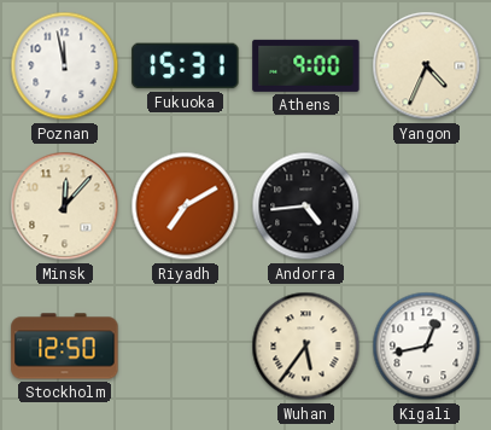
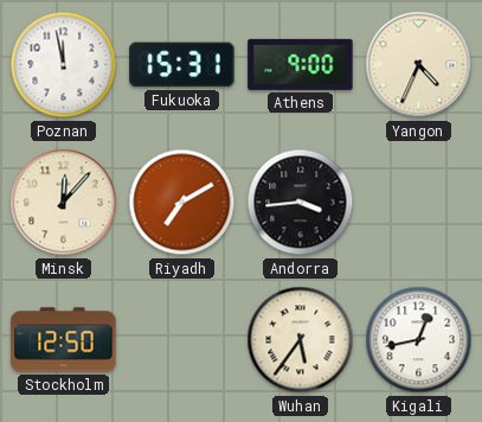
Andorra: 4:44 -> 3:44 (301, 203)
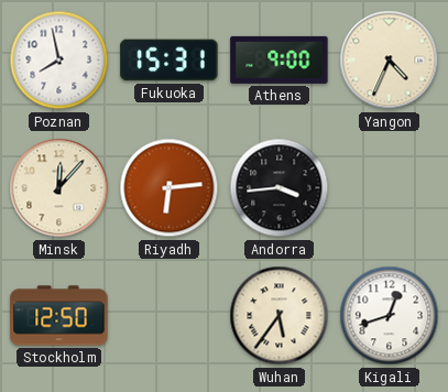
Poznan: 11:58 -> 7:58 (59, 61)
Riyadh: 7:10 -> 6:14 (170, 188)
Kigali: 12:43 -> 12:42 (390, 316)
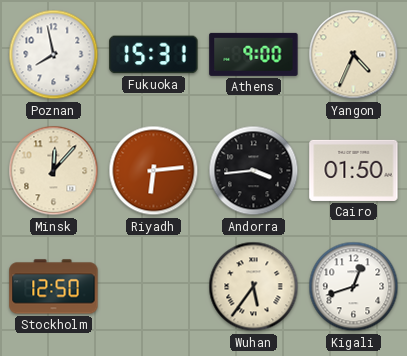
Cairo: none -> 01:50 (354, 170)
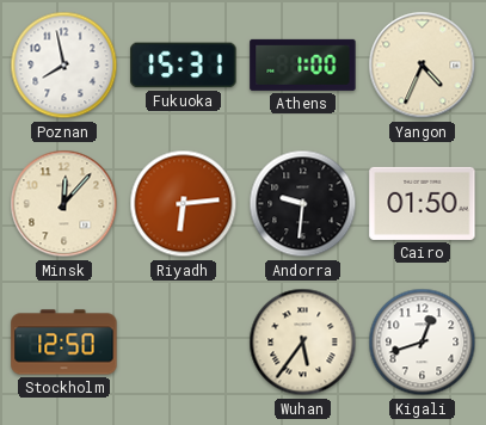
Athens: 9:00 -> 1:00 (303, 64)
Andorra: 3:44 -> 9:31 (303, 204)
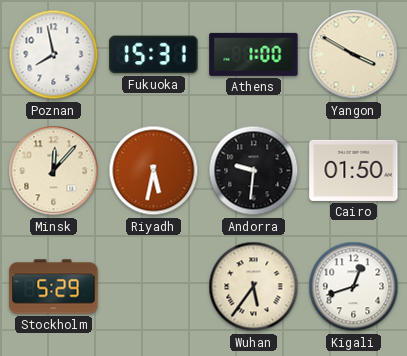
Yangon: 4:34 -> 3:50 (354, 55)
Riyadh: 6:14 -> 5:32 (154, 171)
Stockholm: 12:50 -> 5:29 (54, 287)
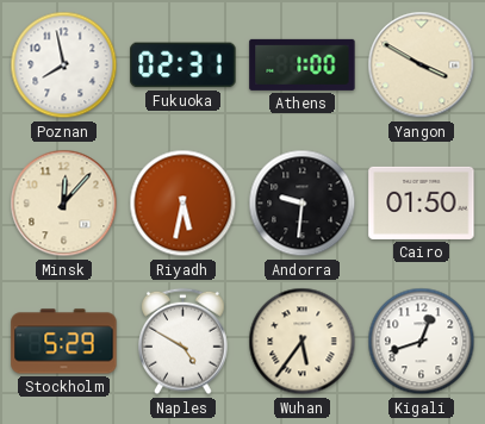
Fukuoka: 15:31 -> 02:31 (184, 66)
Naples: none -> 4:50 (184, 342)
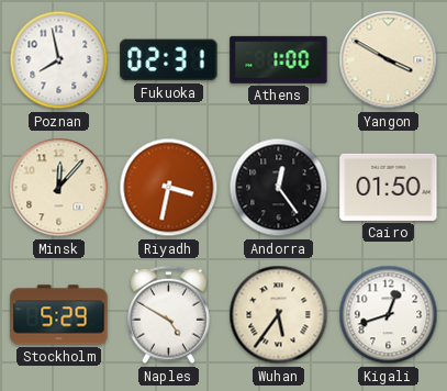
Riyadh: 5:32 -> 3:32 (169, 188)
Andorra: 9:31 -> 12:24 (279, 188)
